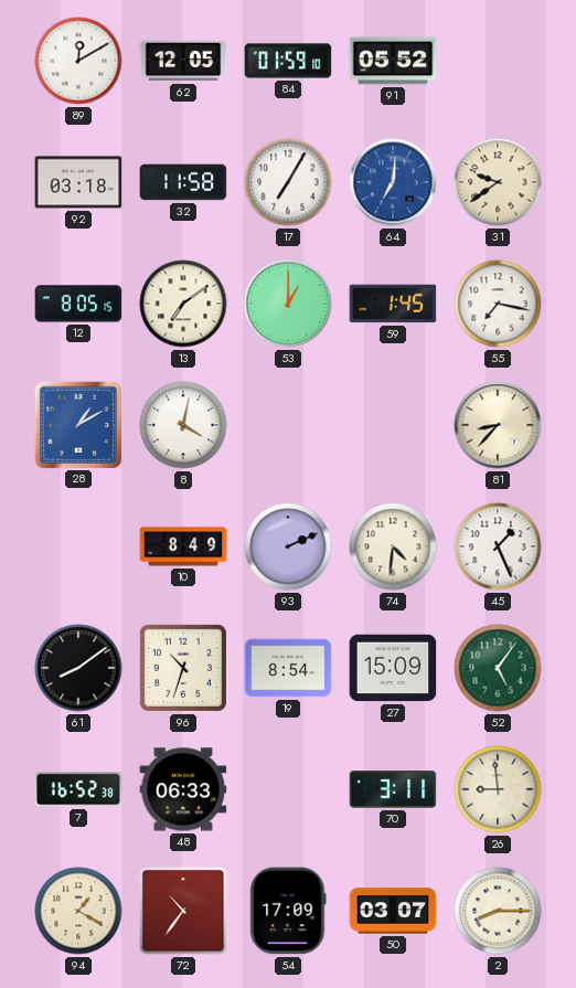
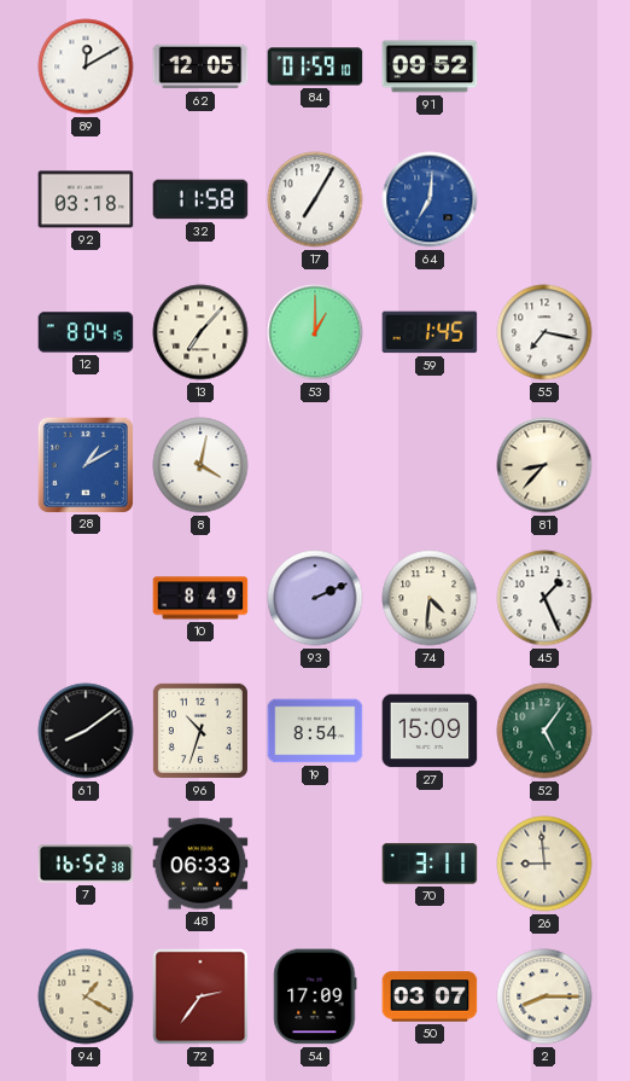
91: 05:52 -> 09:52 (430, 66)
31: 9:39 -> none (498, 182)
12: 8:05 -> 8:04 (86, 332)
13: 7:09 -> 7:07 (200, 332)
72: 10:36 -> 2:36 (200, 996)
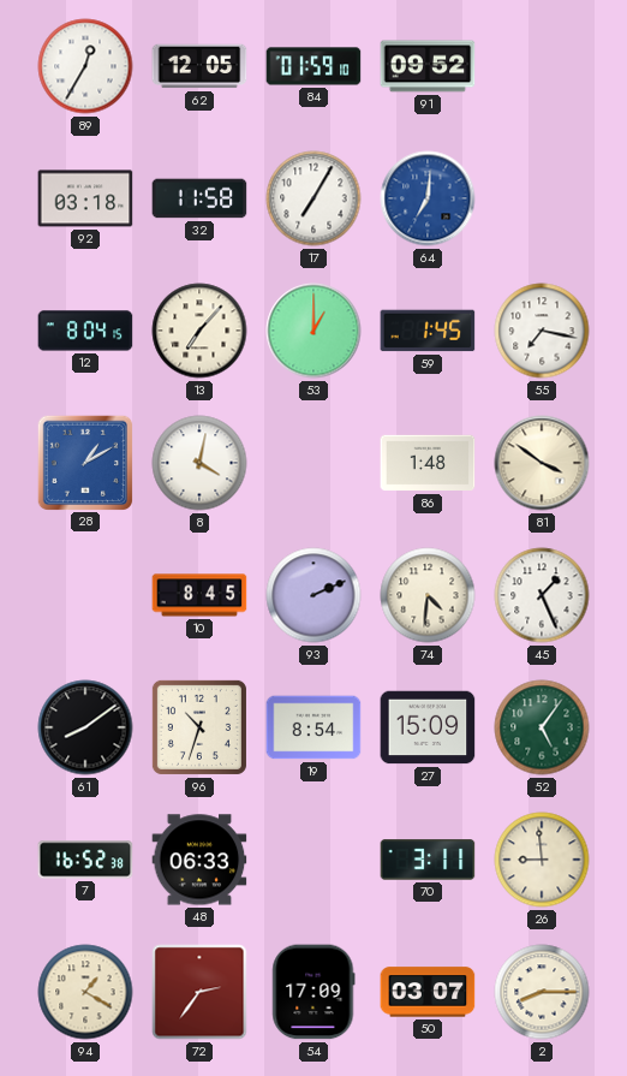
89: 12:10 -> 12:35 (85, 66)
86: none -> 1:48 (428, 463)
81: 8:37 -> 3:51 (542, 463)
10: 8:49 -> 8:45 (199, 595)
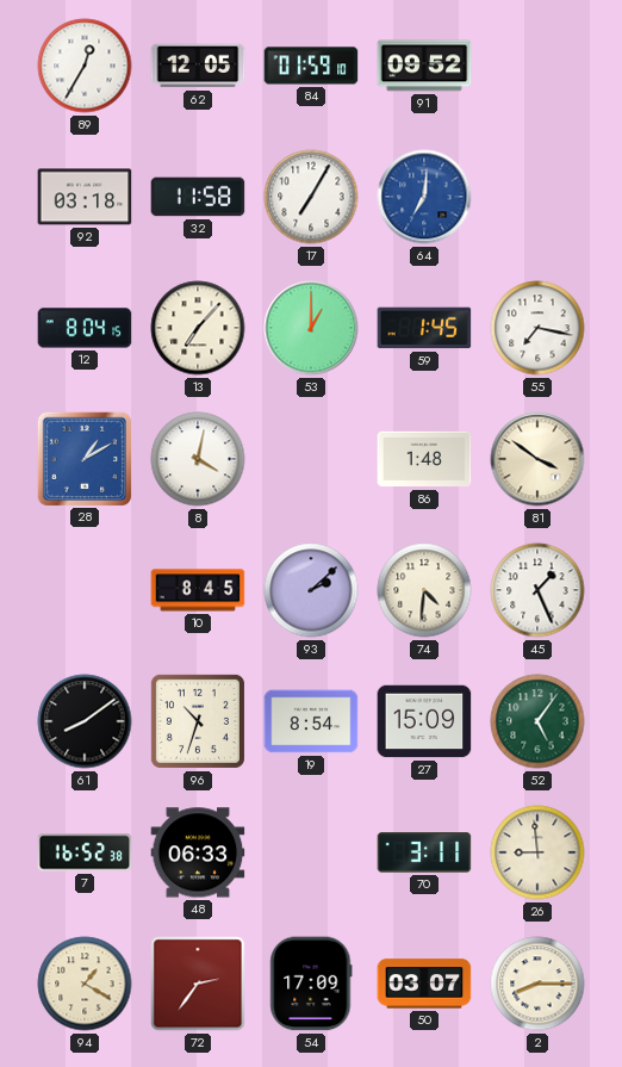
93: 2:11 -> 2:08 (311, 590)
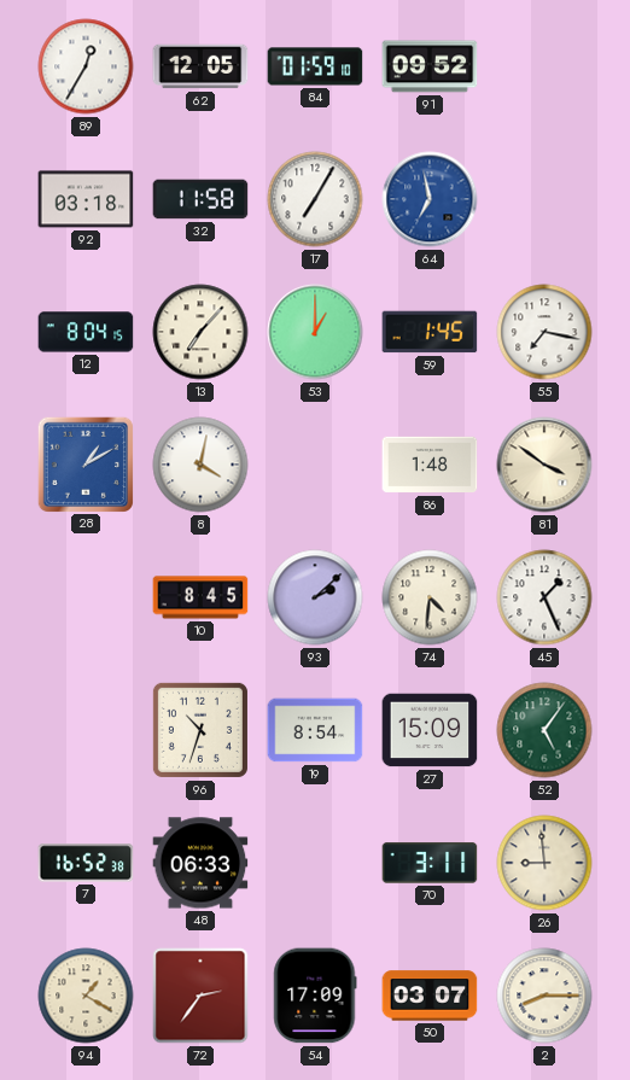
64: 7:01 -> 6:58 (430, 199)
61: 8:09 -> none (85, 721)
